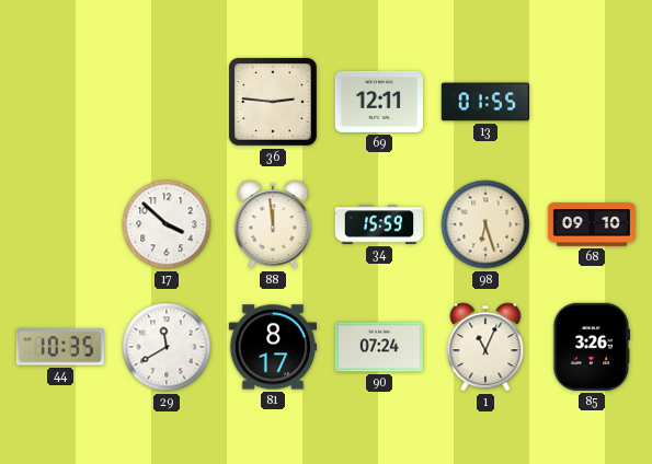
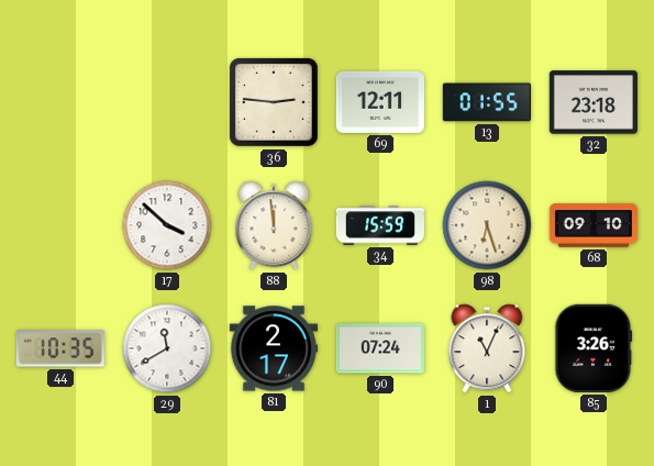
32: none -> 23:18 (594, 102)
81: 8:17 -> 2:17 (273, 348)
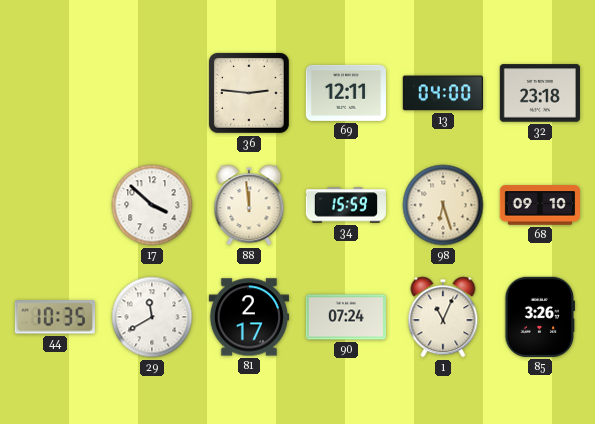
13: 01:55 -> 04:00 (443, 93)
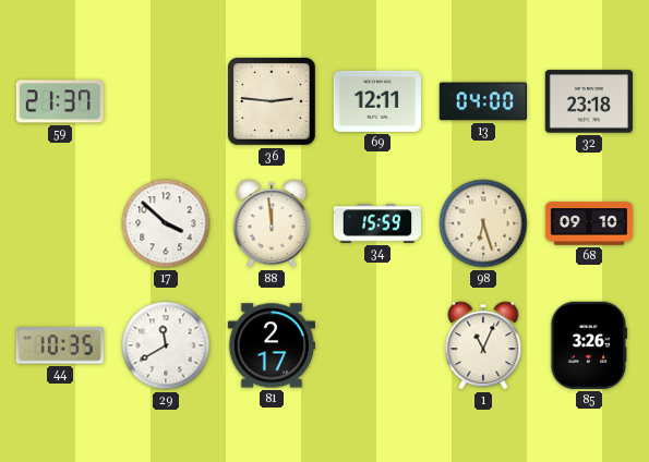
59: none -> 21:37 (60, 101)
90: 07:24 -> none (346, 317)
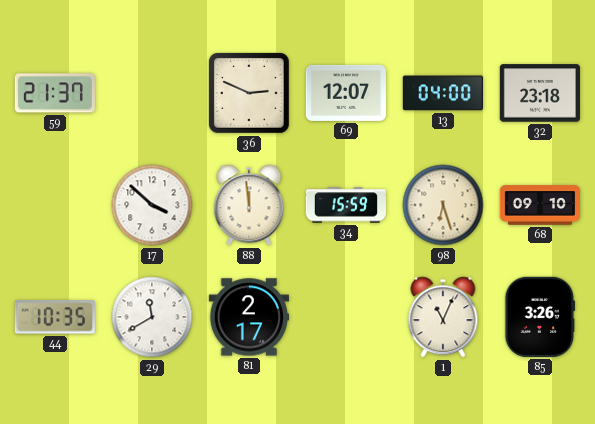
36: 2:46 -> 2:49 (250, 94)
69: 12:11 -> 12:07 (346, 93)
